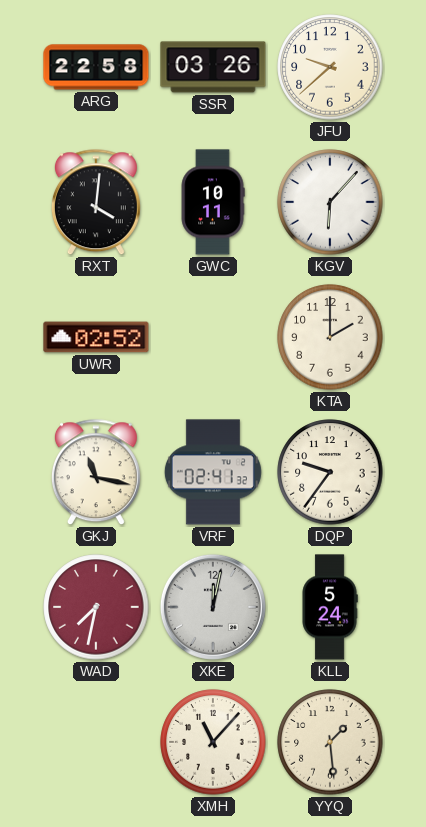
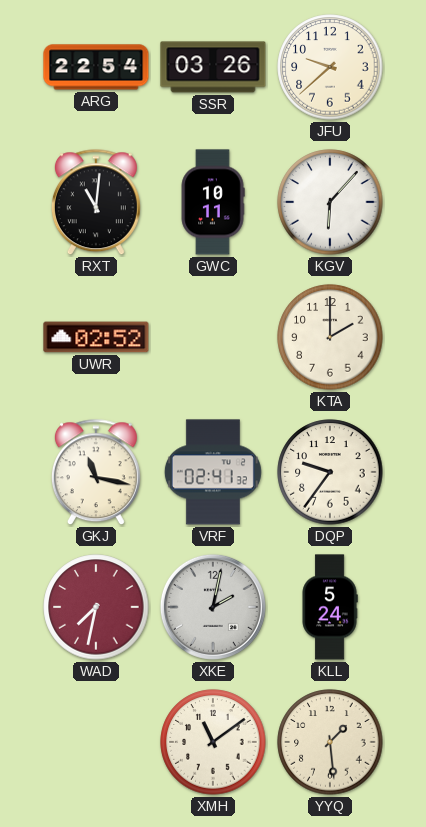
ARG: 22:58 -> 22:54 (96, 67)
RXT: 4:01 -> 11:01 (96, 203)
XKE: 12:02 -> 2:02 (213, 607)
XMH: 11:07 -> 11:09 (213, 742)
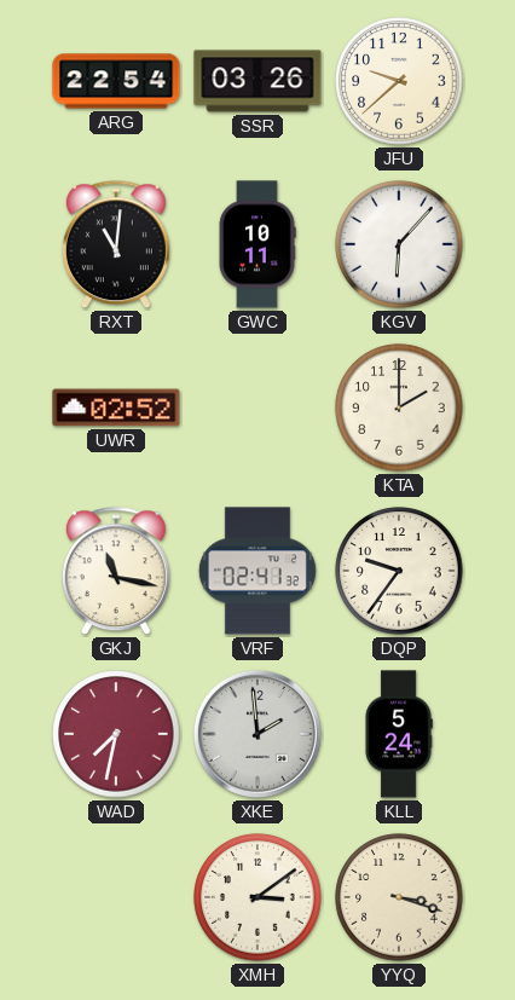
XKE: 2:02 -> 1:59 (257, 734)
XMH: 11:09 -> 3:09 (257, 897)
YYQ: 1:29 -> 3:18 (399, 897)
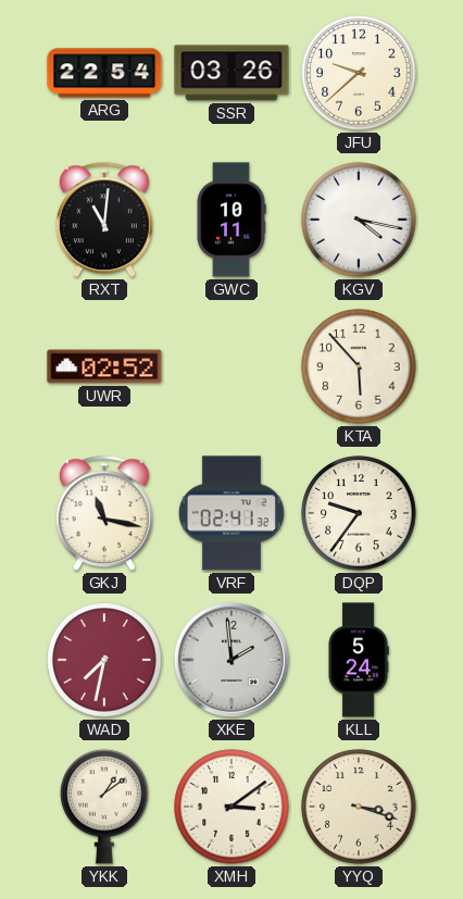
KGV: 6:07 -> 4:17 (359, 220)
KTA: 2:00 -> 5:53 (359, 366)
YKK: none -> 1:09 (104, 807)
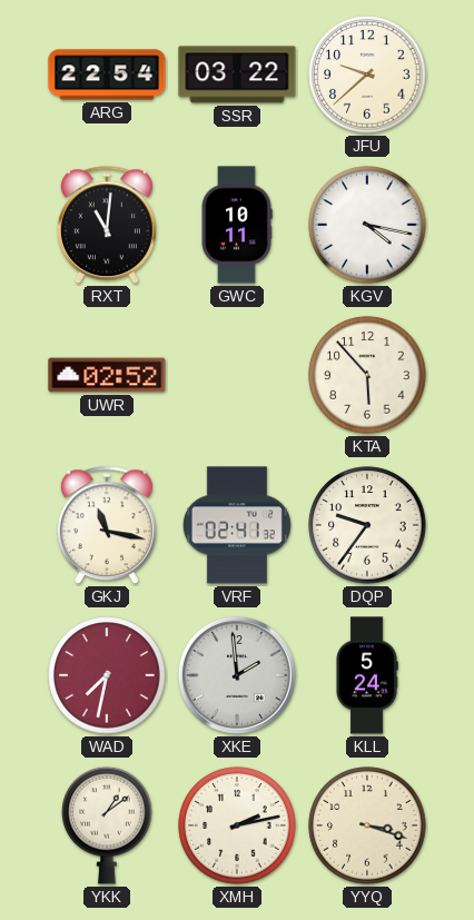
SSR: 03:26 -> 03:22 (237, 75)
XMH: 3:09 -> 2:13 (237, 825)
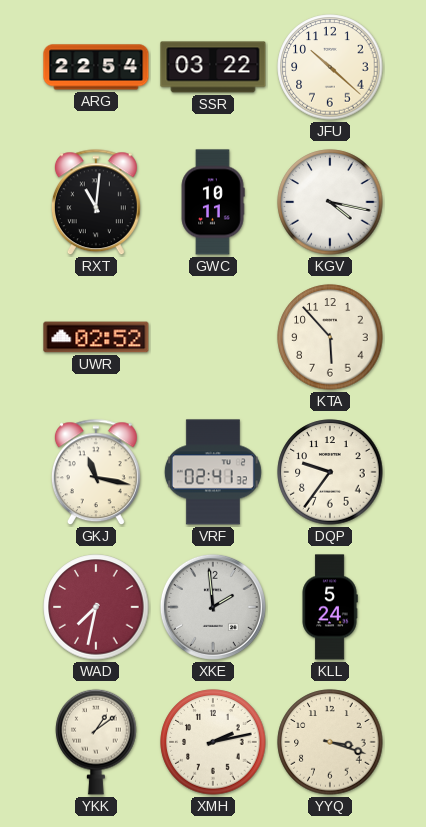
JFU: 9:38 -> 10:22 (330, 67)
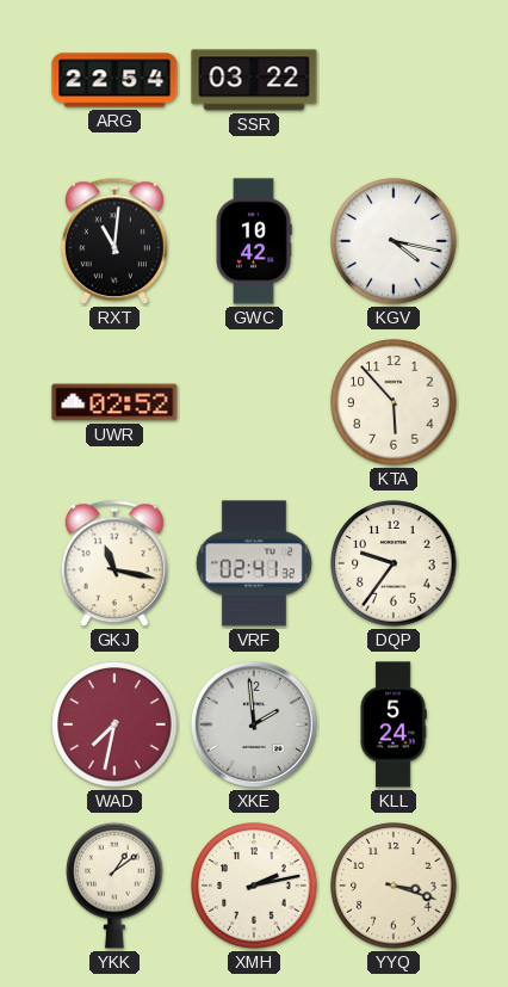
JFU: 10:22 -> none (330, 67)
GWC: 10:11 -> 10:42 (254, 241)
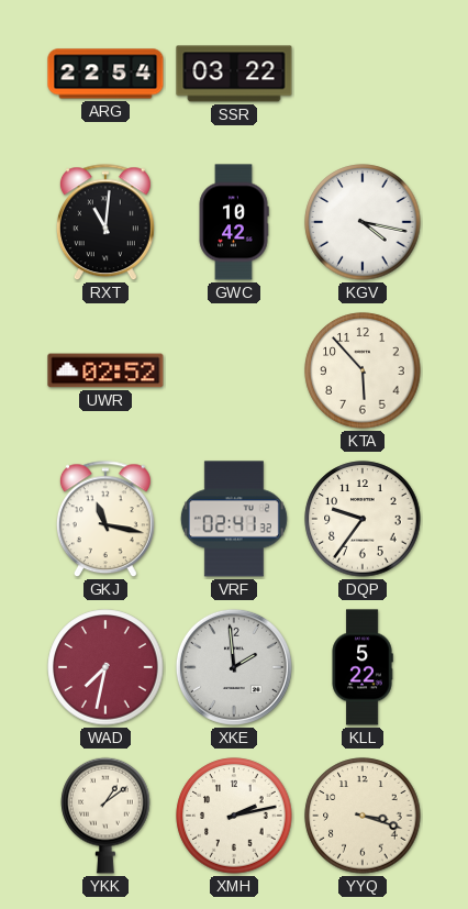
KLL: 5:24 -> 5:22 (363, 667)
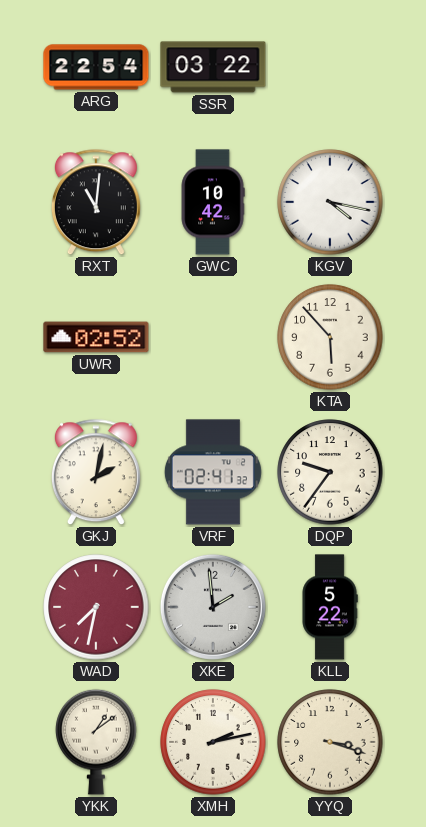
GKJ: 11:17 -> 2:02 (96, 473)
